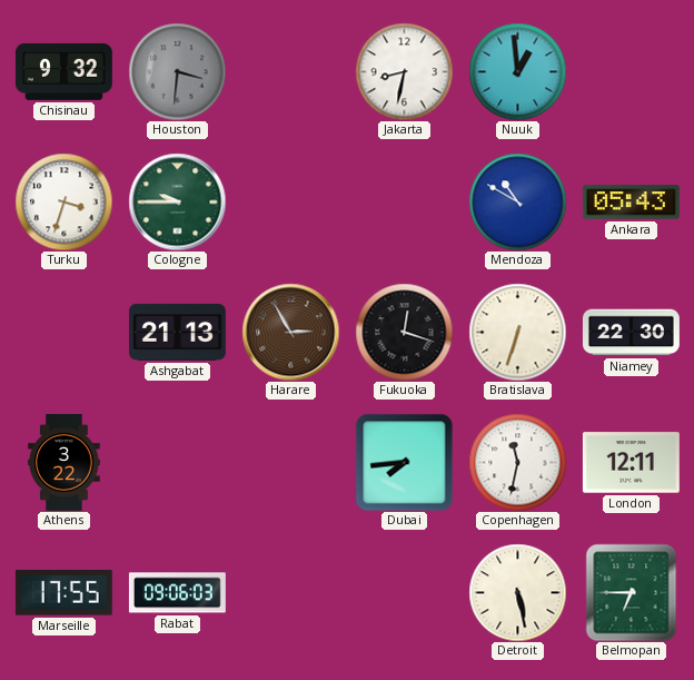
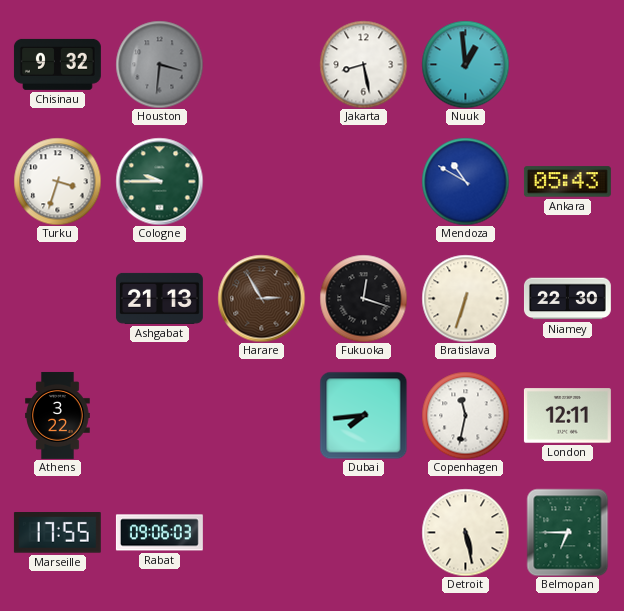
Jakarta: 8:32 -> 8:28 (363, 64)
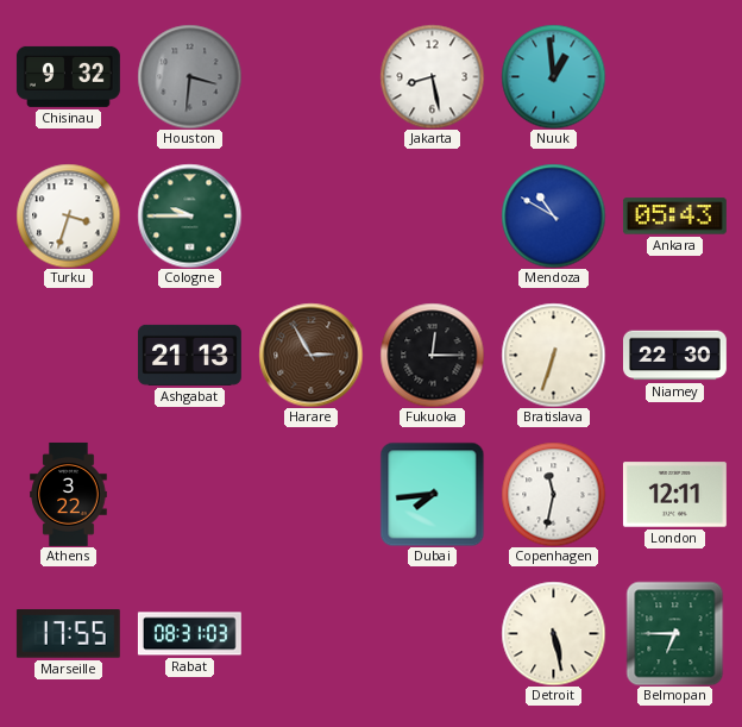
Fukuoka: 12:18 -> 12:15 (432, 355)
Rabat: 09:06 -> 08:31 (189, 634)
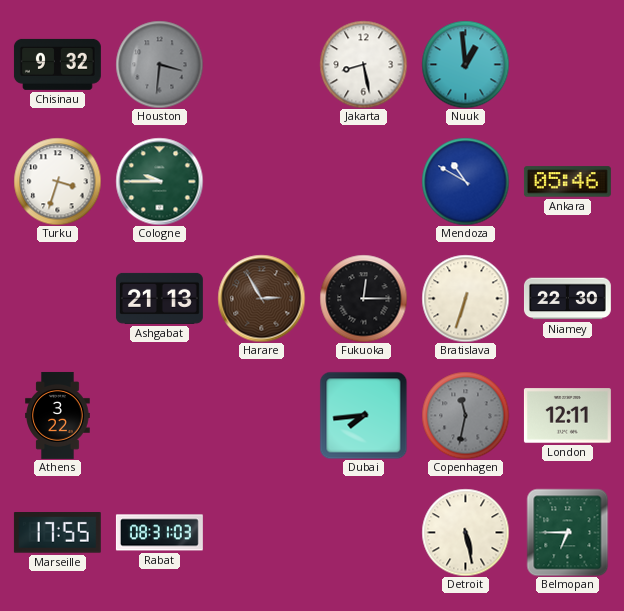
Ankara: 05:43 -> 05:46 (567, 182)
Copenhagen dial: white -> grey (465, 415)
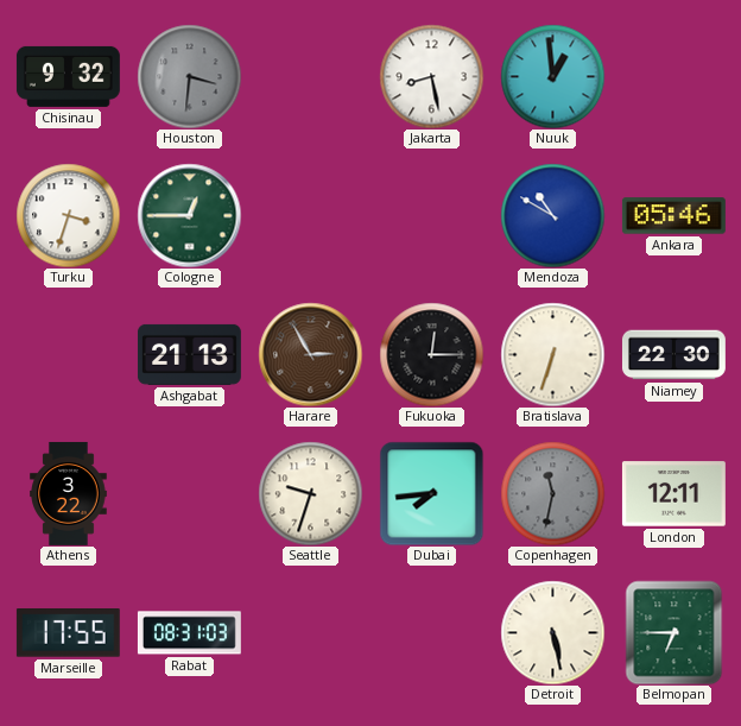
Cologne: 9:45 -> 12:45 (189, 215)
Seattle: none -> 9:33 (310, 493)
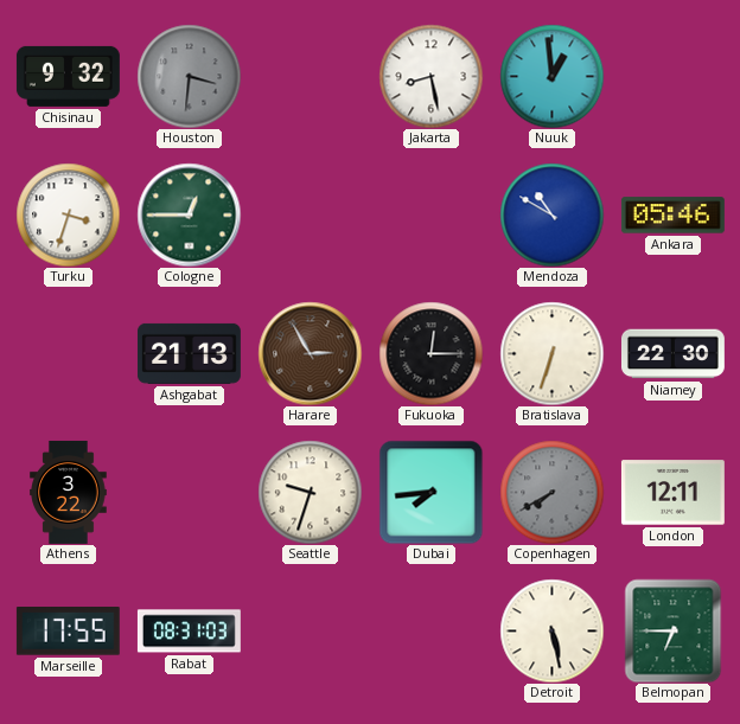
Copenhagen: 11:32 -> 7:40 (551, 492)
